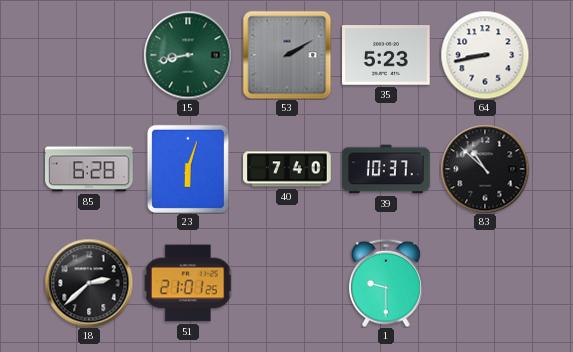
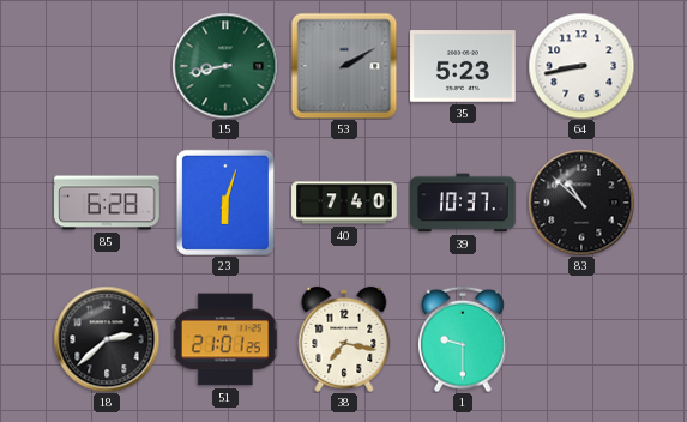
38: none -> 7:17 (344, 339)
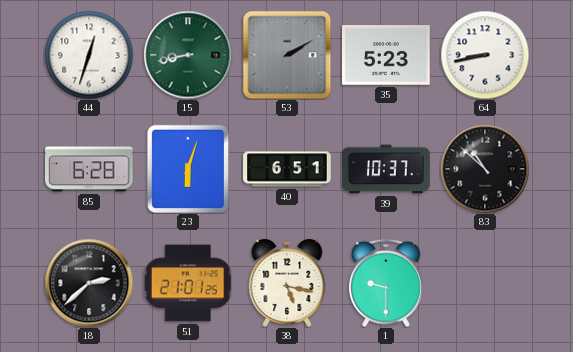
44: none -> 12:33 (89, 55)
40: 7:40 -> 6:51 (287, 169)
38: 7:17 -> 5:17 (287, 283)
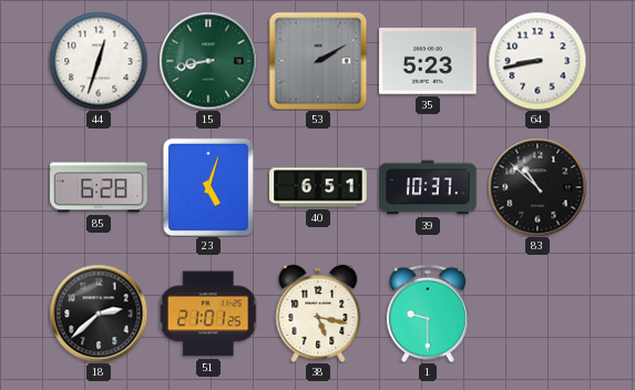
23: 6:03 -> 5:03 (208, 187)
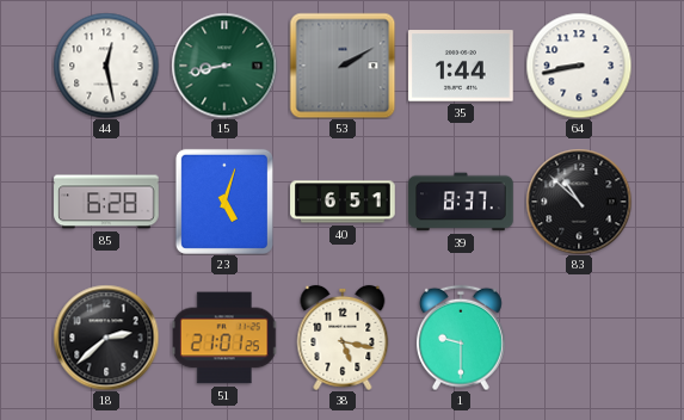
44: 12:33 -> 12:28 (106, 66)
35: 5:23 -> 1:44 (461, 66)
39: 10:37 -> 8:37 (461, 202)
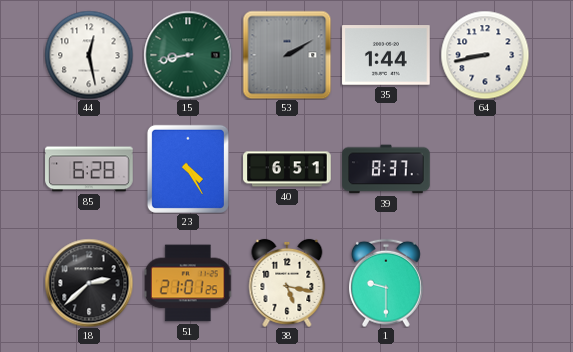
23: 5:03 -> 4:25 (188, 169)
83: 10:52 -> none (579, 202)
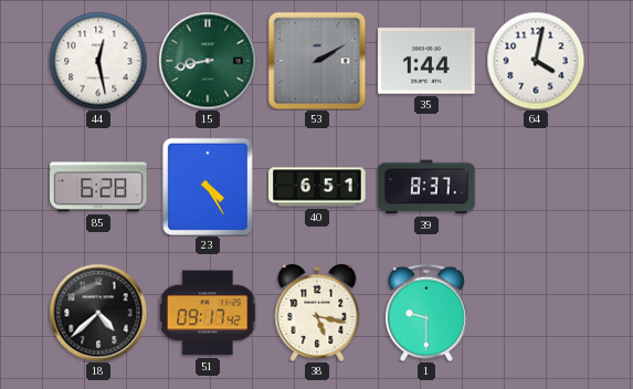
64: 8:43 -> 4:02 (536, 61)
18: 2:38 -> 4:38 (98, 313)
51: 21:01 -> 09:17 (208, 313)
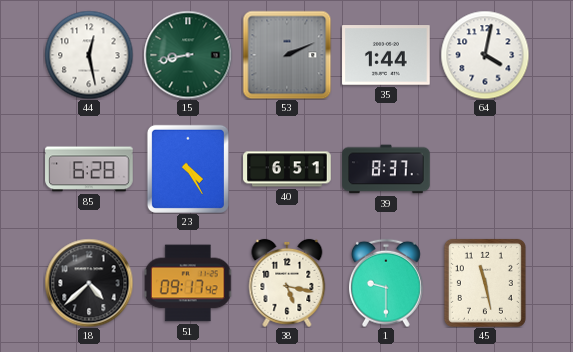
53: 2:10 -> 2:11 (287, 55)
45: none -> 11:28 (485, 283)
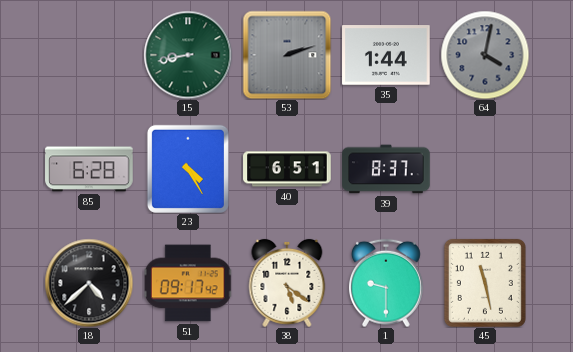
44: 12:28 -> none (89, 55)
53: 2:11 -> 2:12 (287, 55)
64 dial: white -> grey (485, 55)
38: 5:17 -> 5:21 (287, 283)
